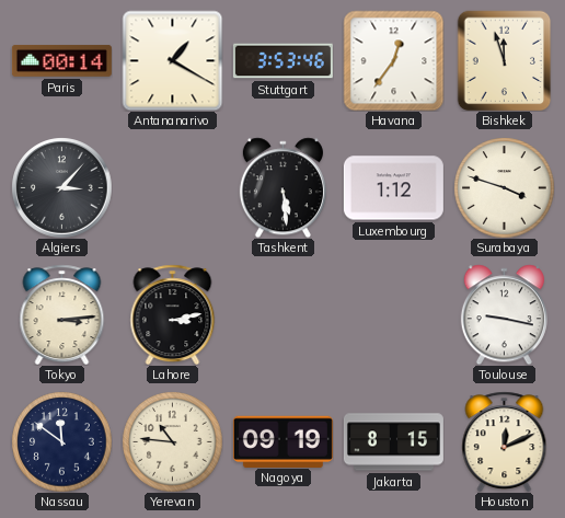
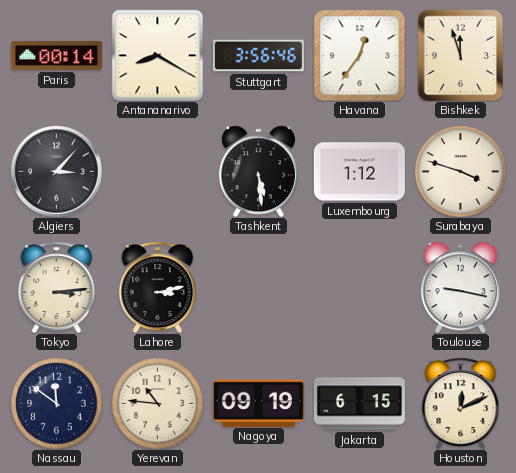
Antananarivo: 1:20 -> 8:20 (157, 55)
Stuttgart: 3:53 -> 3:56 (258, 56)
Jakarta: 8:15 -> 6:15 (359, 404)
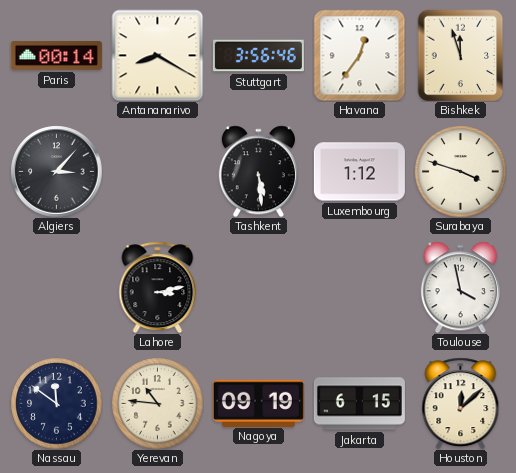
Tokyo: 3:14 -> none (57, 287)
Toulouse: 9:17 -> 3:58 (460, 287)
Houston: 12:11 -> 12:08 (461, 403)
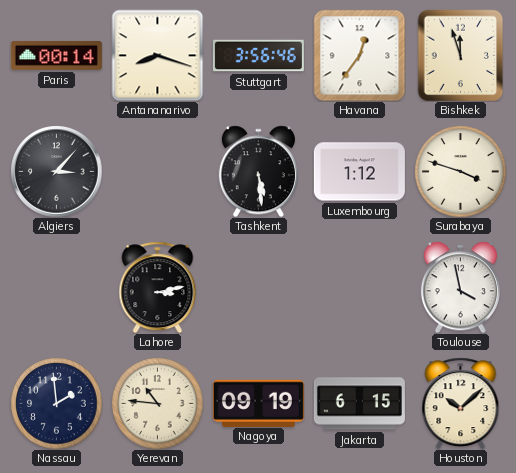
Antananarivo: 8:20 -> 8:18 (157, 55)
Nassau: 11:51 -> 1:59 (56, 403)
Houston: 12:08 -> 10:08 (461, 403)
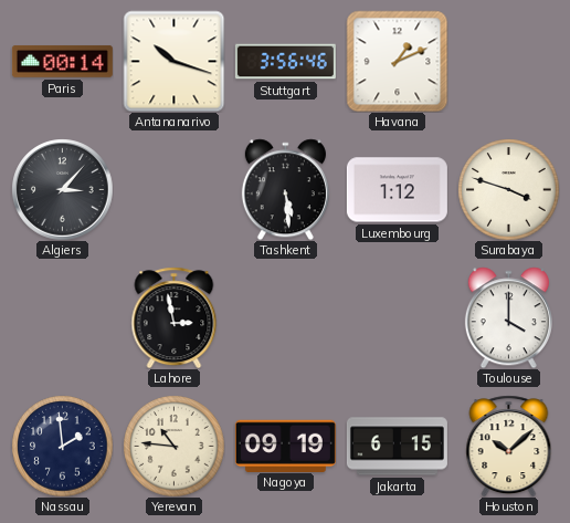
Antananarivo: 8:18 -> 10:18 (173, 61)
Havana: 12:36 -> 1:11 (397, 61)
Bishkek: 11:57 -> none (461, 55)
Lahore: 3:13 -> 2:58 (175, 317)
Toulouse: 3:58 -> 4:00 (508, 317)
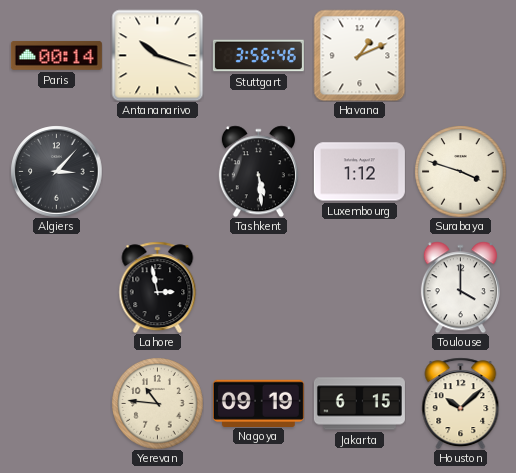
Nassau: 1:59 -> none (62, 446)
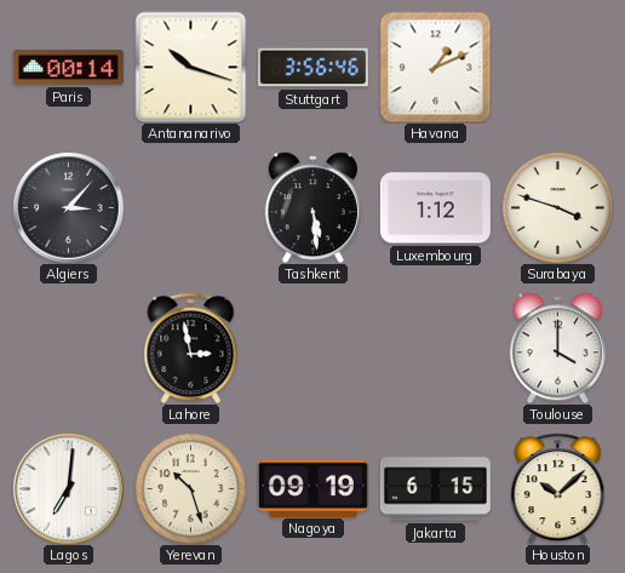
Lagos: none -> 7:01 (68, 488)
Yerevan: 10:46 -> 10:27 (190, 488)
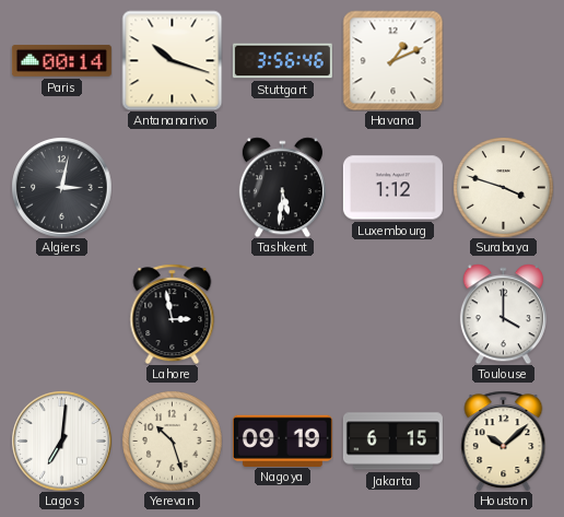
Algiers: 3:07 -> 3:02 (61, 187)
Tashkent: 5:29 -> 5:31 (282, 187)
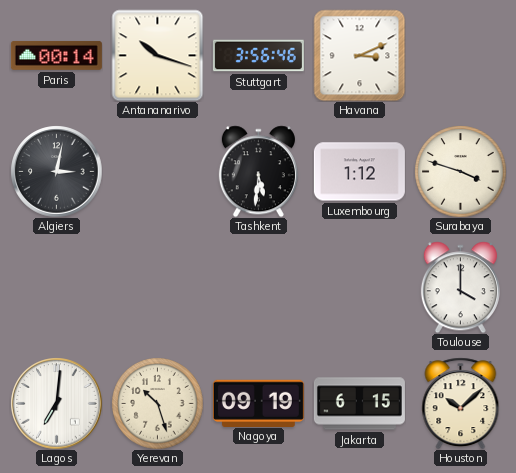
Havana: 1:11 -> 3:11 (359, 55)
Lahore: 2:58 -> none (173, 314)
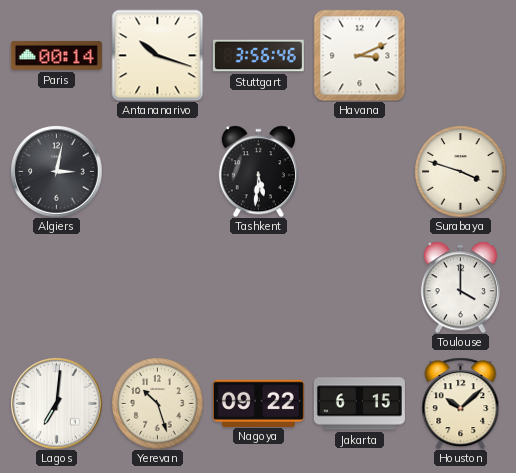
Luxembourg: 1:12 -> none (359, 172)
Nagoya: 09:19 -> 09:22 (258, 403)
